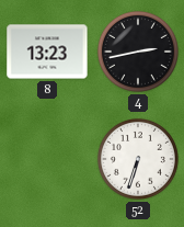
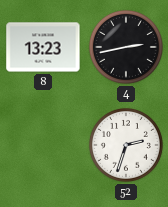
52: 6:33 -> 2:33 (126, 145)
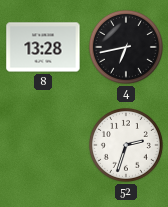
8: 13:23 -> 13:28 (43, 47)
4: 2:43 -> 6:43 (126, 47)
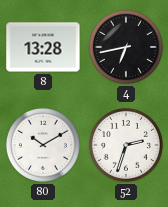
80: none -> 10:10 (43, 145)
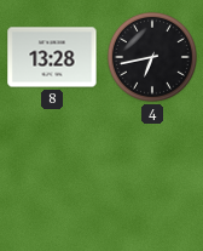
80: 10:10 -> none (43, 145)
52: 2:33 -> none (126, 145)
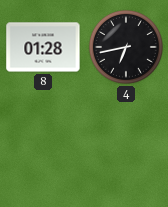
8: 13:28 -> 01:28 (43, 47)
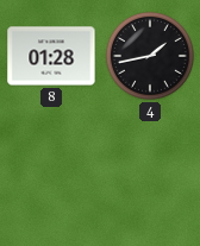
4: 6:43 -> 1:43 (150, 56)
